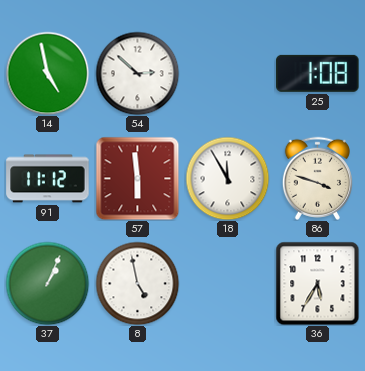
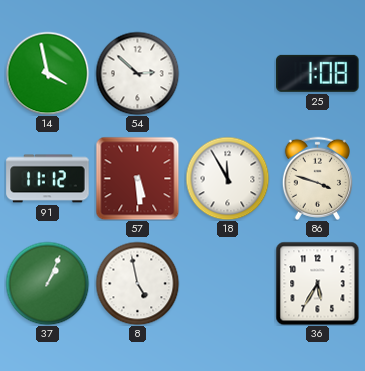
14: 4:58 -> 3:58 (47, 73)
57: 5:59 -> 5:29 (137, 178)
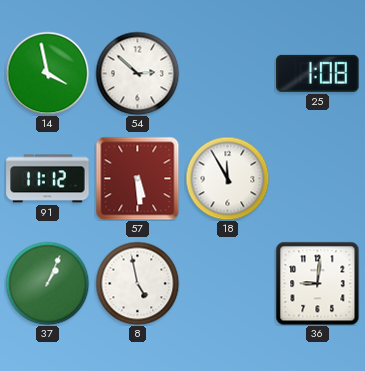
86: 3:48 -> none (317, 178)
36: 5:35 -> 9:01 (317, 283)
